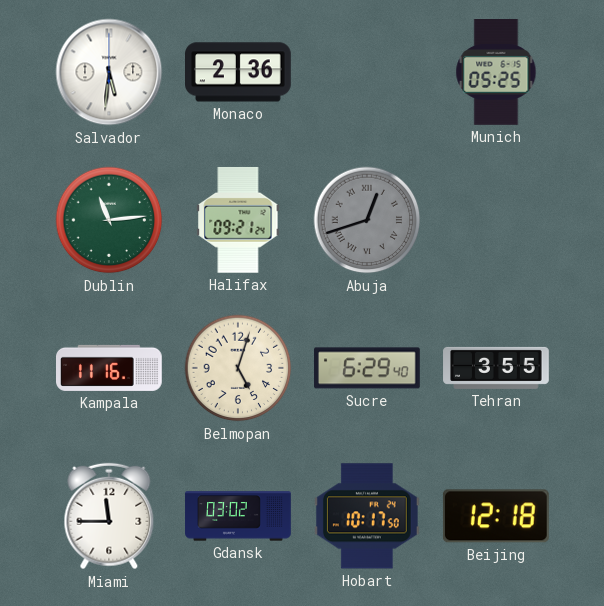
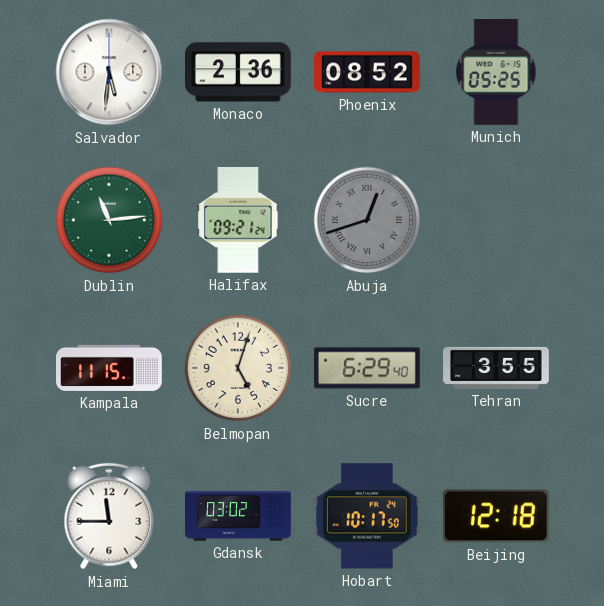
Phoenix: none -> 08:52 (368, 72)
Kampala: 11:16 -> 11:15 (110, 368)
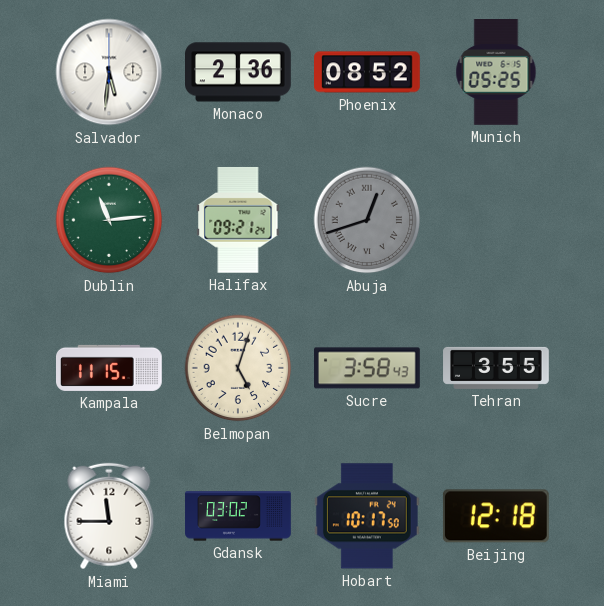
Sucre: 6:29 -> 3:58 (368, 368)
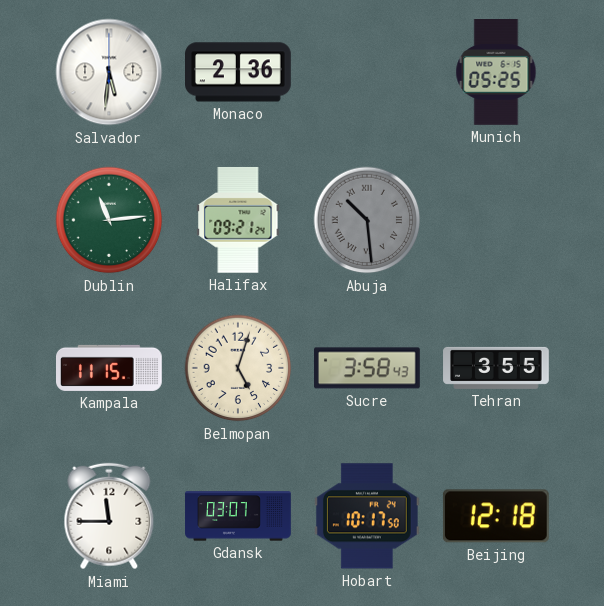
Phoenix: 08:52 -> none (368, 72)
Abuja: 12:42 -> 10:29 (367, 220)
Gdansk: 03:02 -> 03:07 (238, 516)
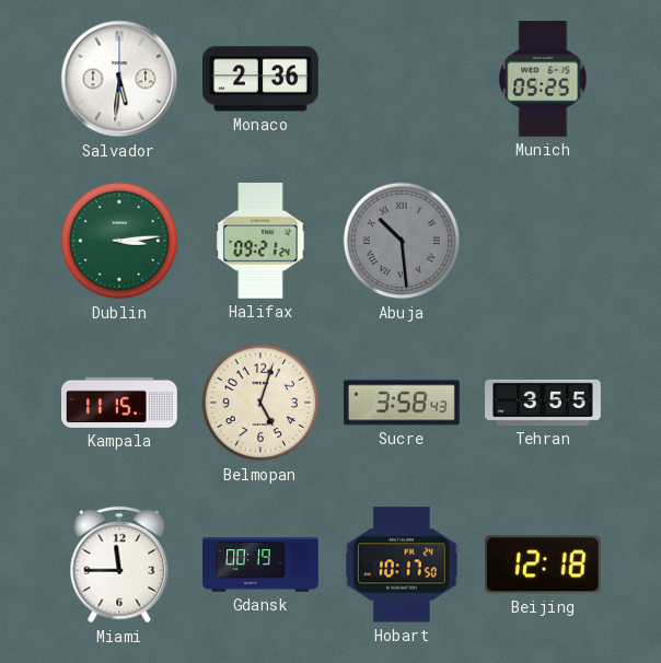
Dublin: 11:14 -> 3:14 (119, 241)
Gdansk: 03:07 -> 00:19 (260, 565)
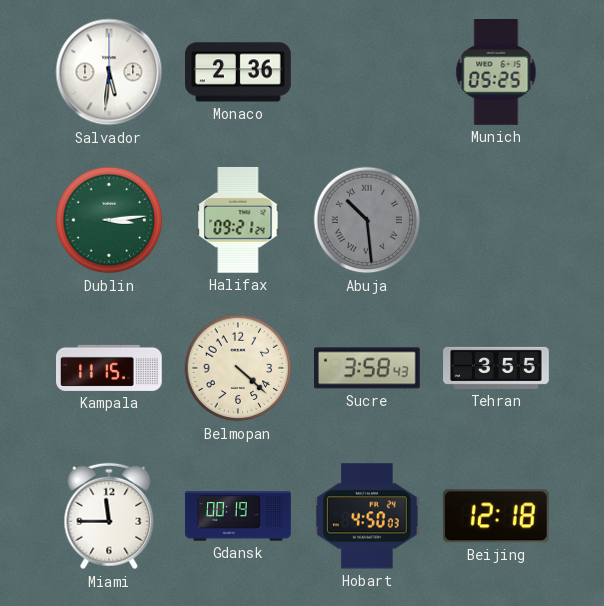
Belmopan: 5:03 -> 4:22 (238, 368)
Hobart: 10:17 -> 4:50 (367, 516)
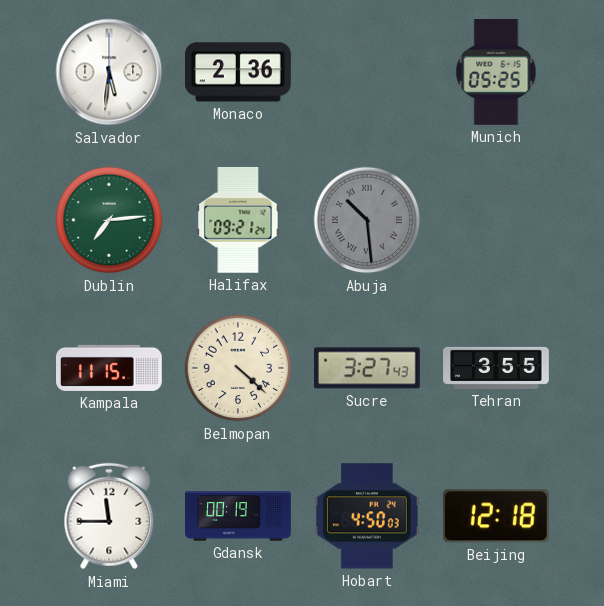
Dublin: 3:14 -> 7:14 (109, 220)
Sucre: 3:58 -> 3:27 (368, 368)
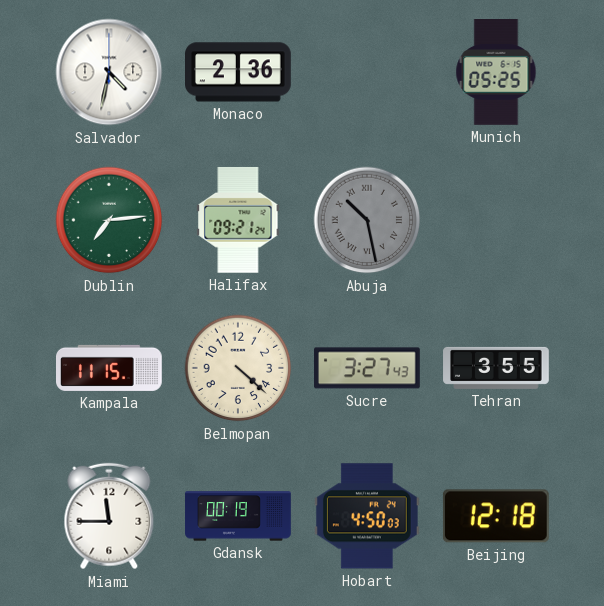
Salvador: 5:31 -> 4:32 (109, 72)
Abuja: 10:29 -> 10:28 (367, 220)
